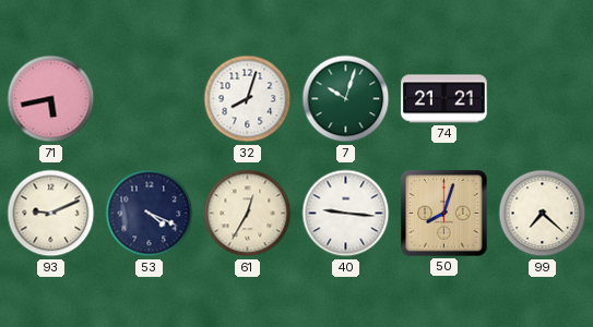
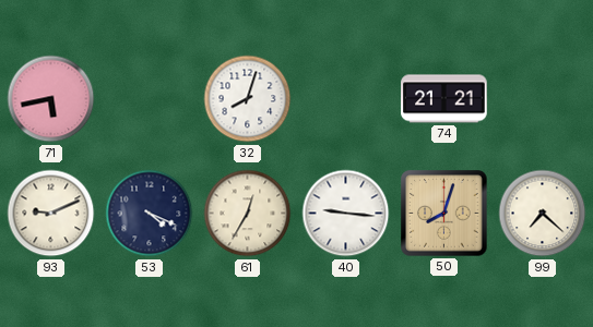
7: 10:03 -> none (346, 99)
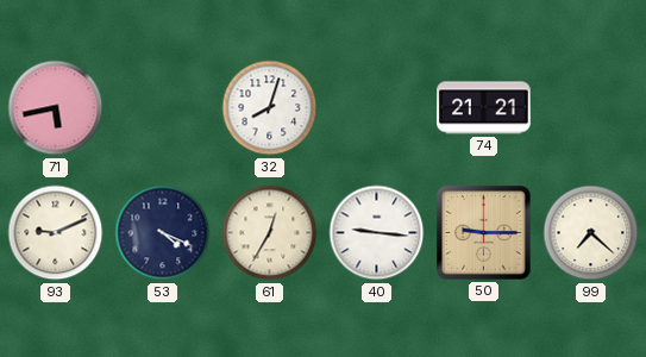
50: 8:03 -> 9:15 (484, 233)
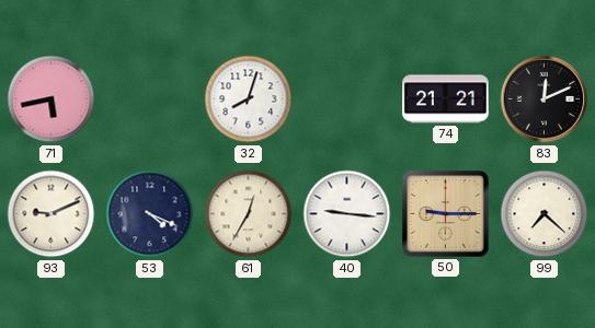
83: none -> 12:11 (545, 99)
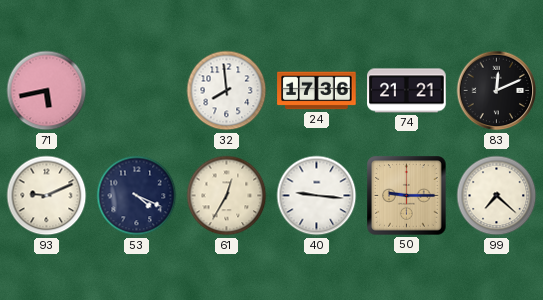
32: 8:03 -> 7:59 (227, 91)
24: none -> 17:36 (317, 91)
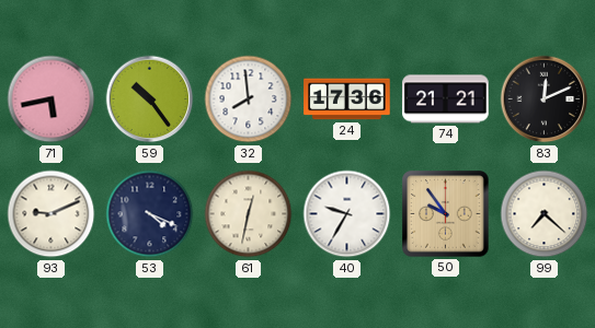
59: none -> 10:24 (150, 99)
61: 12:35 -> 12:32 (249, 214)
40: 9:16 -> 9:35 (347, 214)
50: 9:15 -> 9:54 (446, 214)
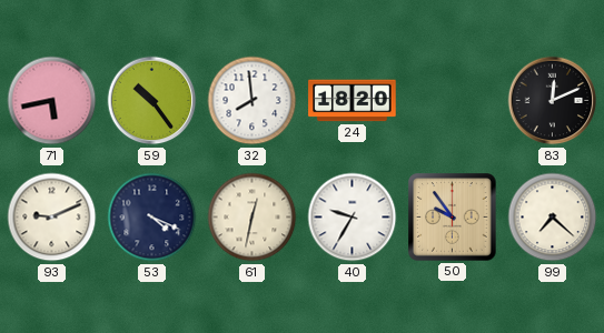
24: 17:36 -> 18:20 (353, 101)
74: 21:21 -> none (446, 99)
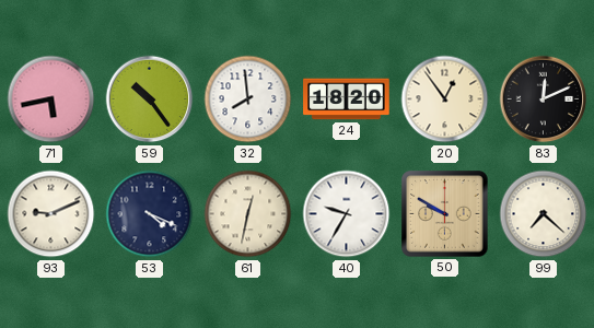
20: none -> 12:54 (445, 99)
50: 9:54 -> 9:50 (445, 214)
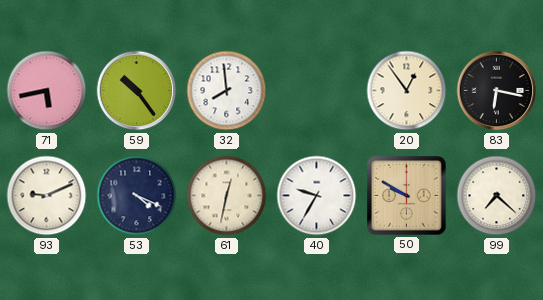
24: 18:20 -> none (347, 99)
83: 12:11 -> 6:17 (497, 91)
